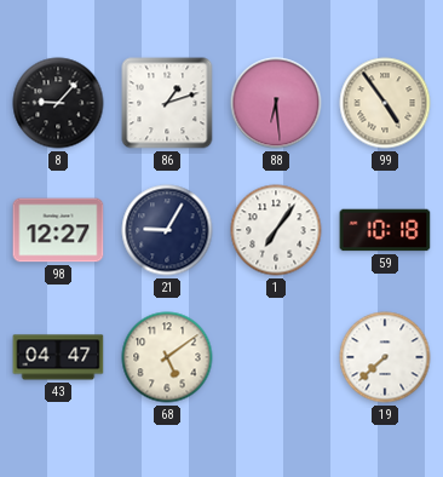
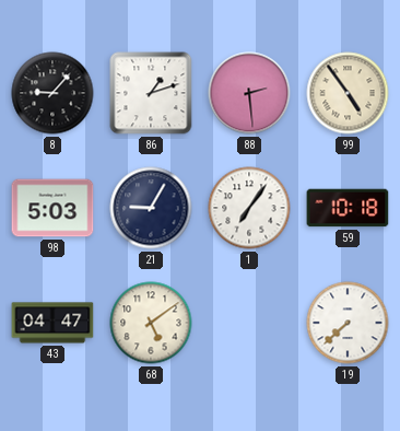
88: 6:29 -> 2:29 (249, 93)
98: 12:27 -> 5:03 (52, 208)
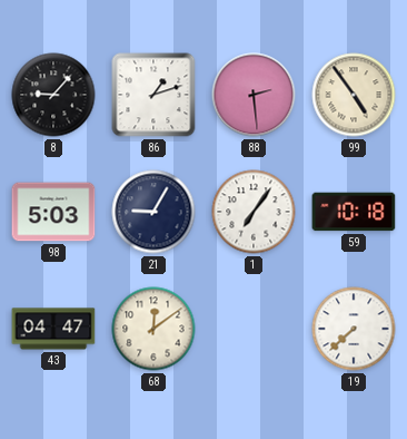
68: 5:09 -> 12:09 (153, 329)
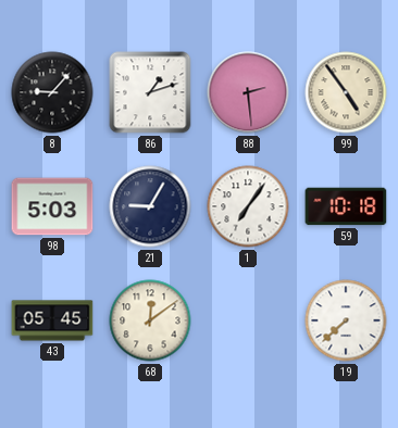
43: 04:47 -> 05:45 (52, 320)
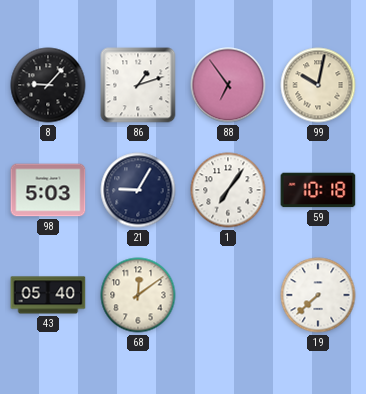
88: 2:29 -> 6:54 (228, 85)
99: 4:54 -> 10:02 (318, 85)
43: 05:45 -> 05:40 (48, 295)
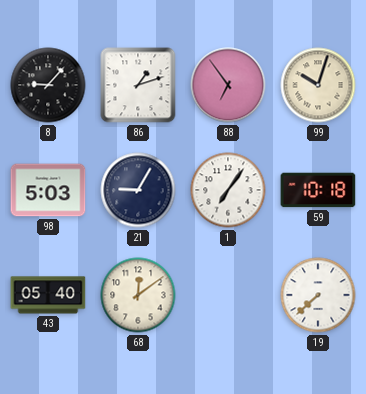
99: 10:02 -> 10:03 (318, 85)
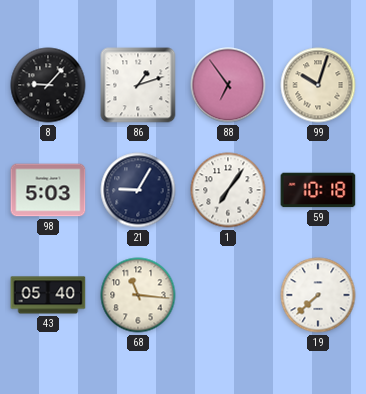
68: 12:09 -> 11:16 (138, 295)
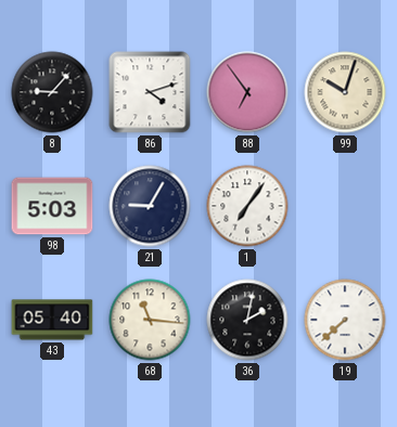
86: 1:12 -> 4:12 (150, 92)
59: 10:18 -> none (318, 190)
36: none -> 2:02 (247, 320)
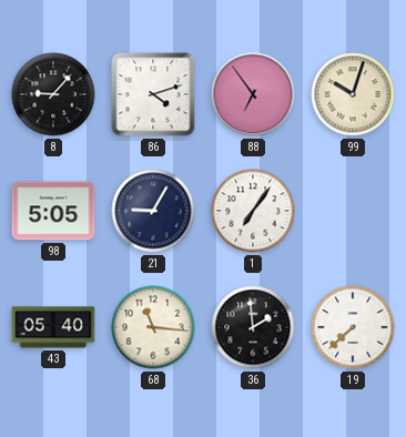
98: 5:03 -> 5:05 (53, 211)
36: 2:02 -> 1:59 (253, 327)
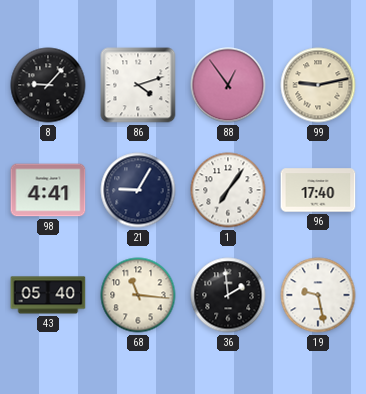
88: 6:54 -> 12:54 (228, 85)
99: 10:03 -> 9:13 (318, 85)
98: 5:05 -> 4:41 (48, 190)
96: none -> 17:40 (318, 190)
19: 7:38 -> 9:28 (318, 295)
